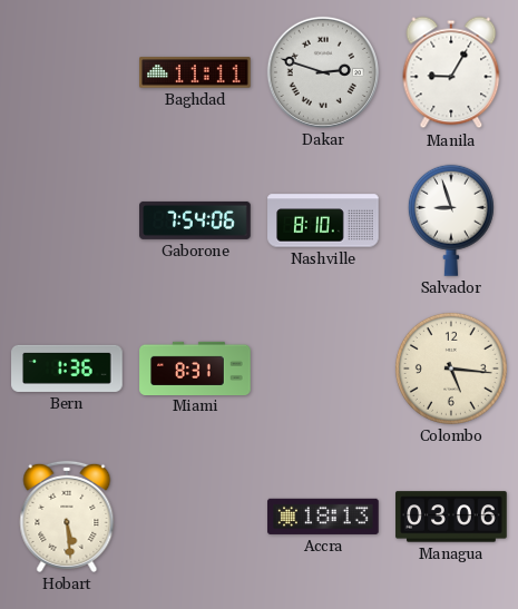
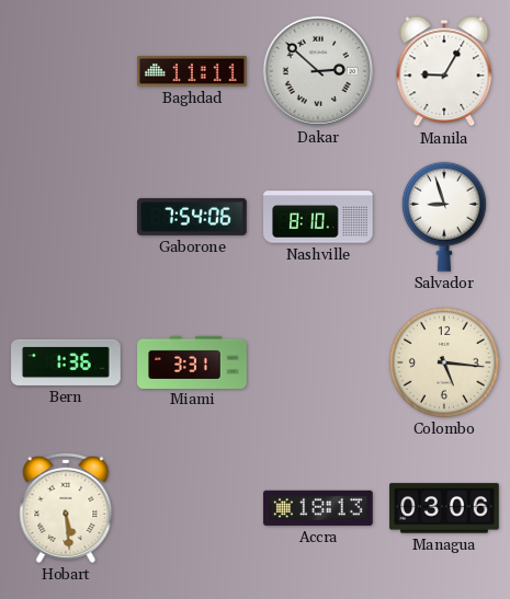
Dakar: 2:48 -> 2:52 (318, 71)
Miami: 8:31 -> 3:31 (192, 361)
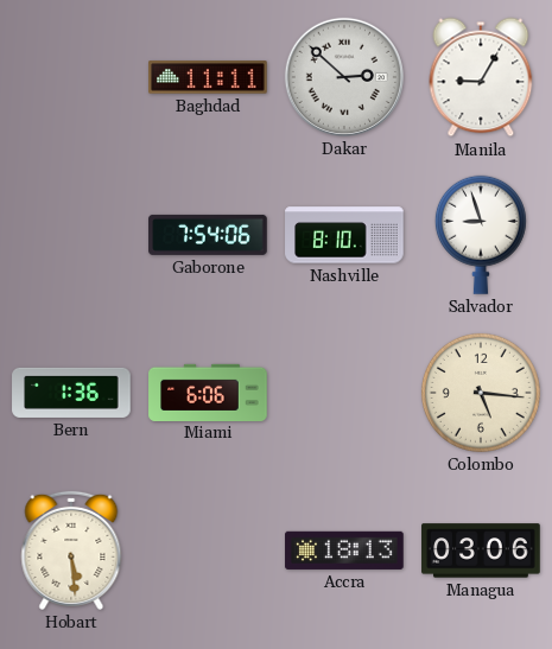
Miami: 3:31 -> 6:06 (208, 392)
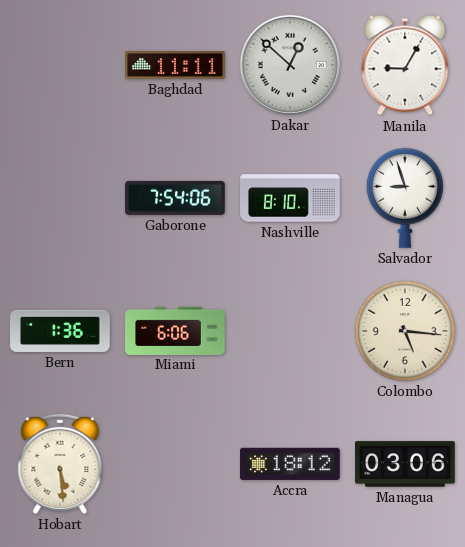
Dakar: 2:52 -> 12:52 (290, 65)
Accra: 18:13 -> 18:12 (290, 464)
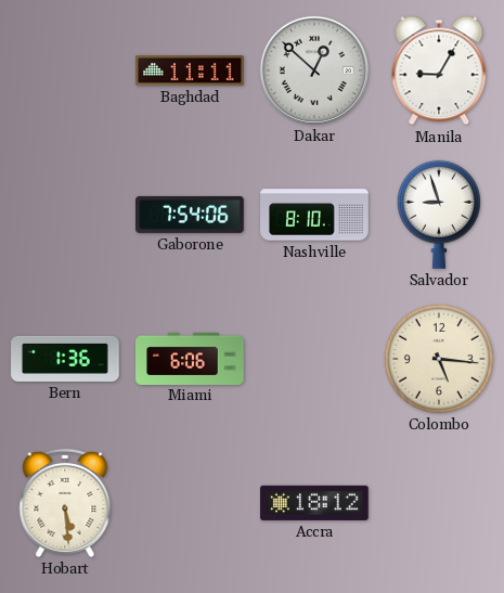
Managua: 03:06 -> none (405, 464)
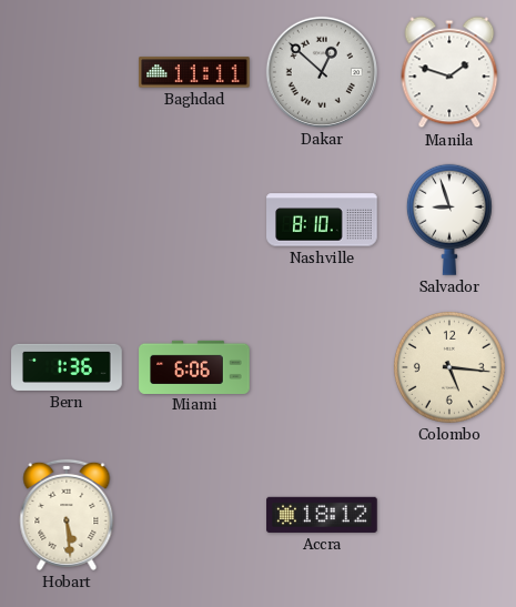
Manila: 9:05 -> 1:48 (449, 72)
Gaborone: 7:54 -> none (190, 215)
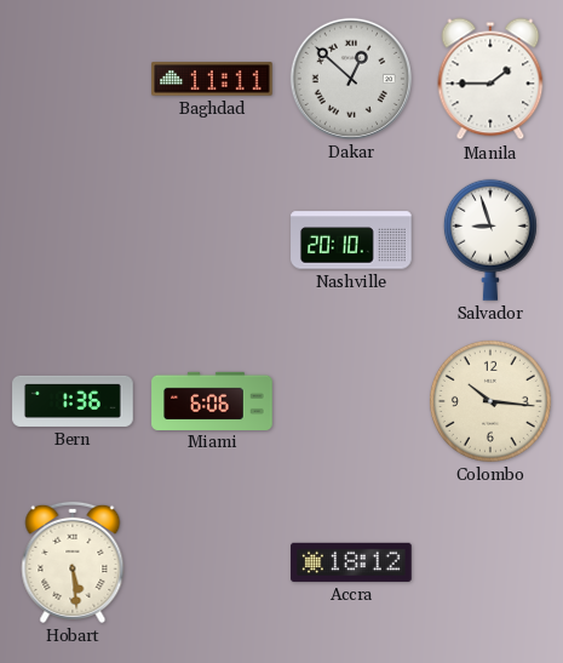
Manila: 1:48 -> 1:45 (490, 79)
Nashville: 8:10 -> 20:10 (351, 240)
Colombo: 5:16 -> 10:16 (490, 401)
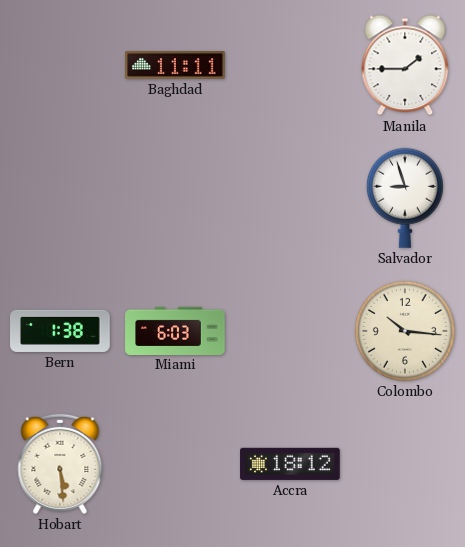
Dakar: 12:52 -> none (351, 79)
Nashville: 20:10 -> none (351, 240)
Bern: 1:36 -> 1:38 (60, 331)
Miami: 6:06 -> 6:03 (175, 330)
